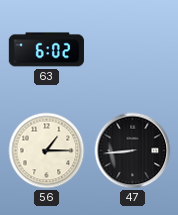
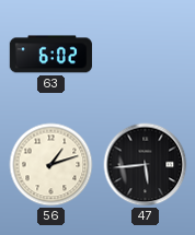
56: 1:15 -> 1:12 (51, 165)
47: 8:44 -> 5:44 (146, 165)
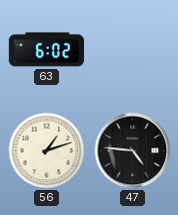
47: 5:44 -> 4:46 (133, 151)
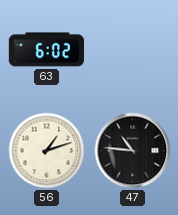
47: 4:46 -> 10:46 (133, 151)
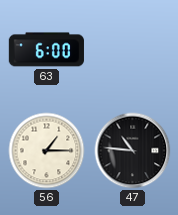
63: 6:02 -> 6:00 (46, 50)
56: 1:12 -> 1:15 (47, 151)
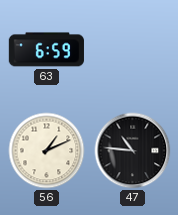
63: 6:00 -> 6:59 (46, 50)
56: 1:15 -> 1:11 (47, 151)
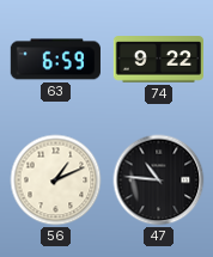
74: none -> 9:22 (158, 60)
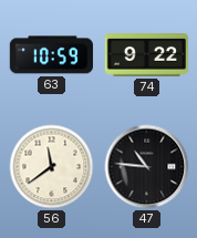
63: 6:59 -> 10:59 (51, 55)
56: 1:11 -> 11:39 (52, 167)
